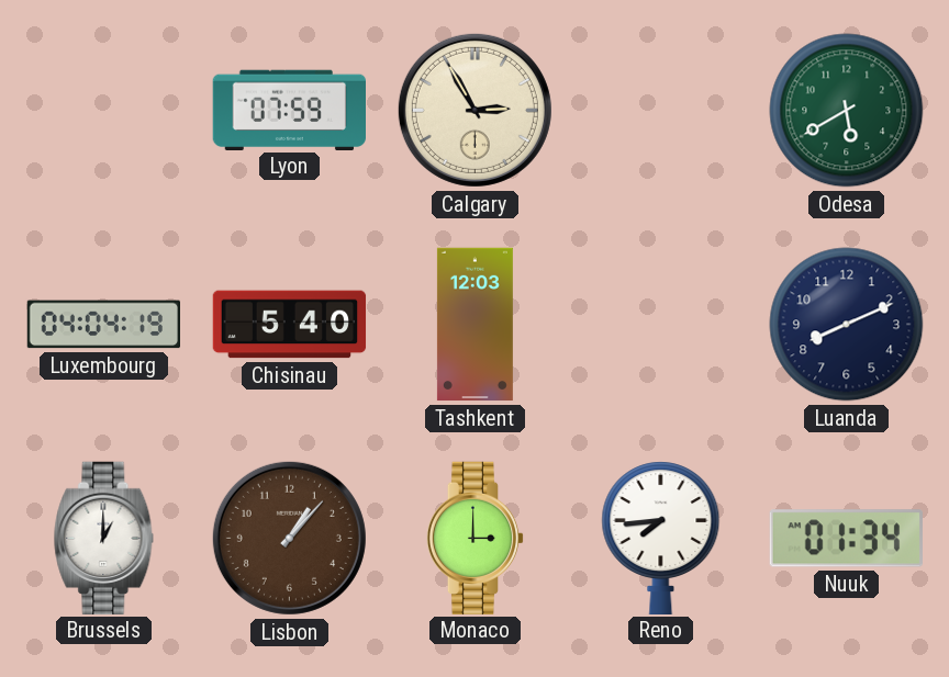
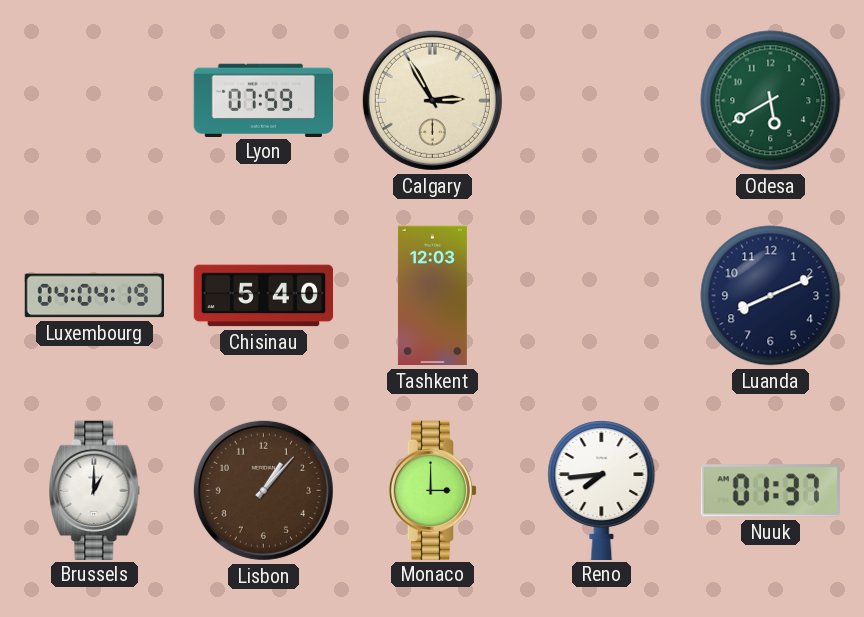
Nuuk: 01:34 -> 01:37 (770, 491)
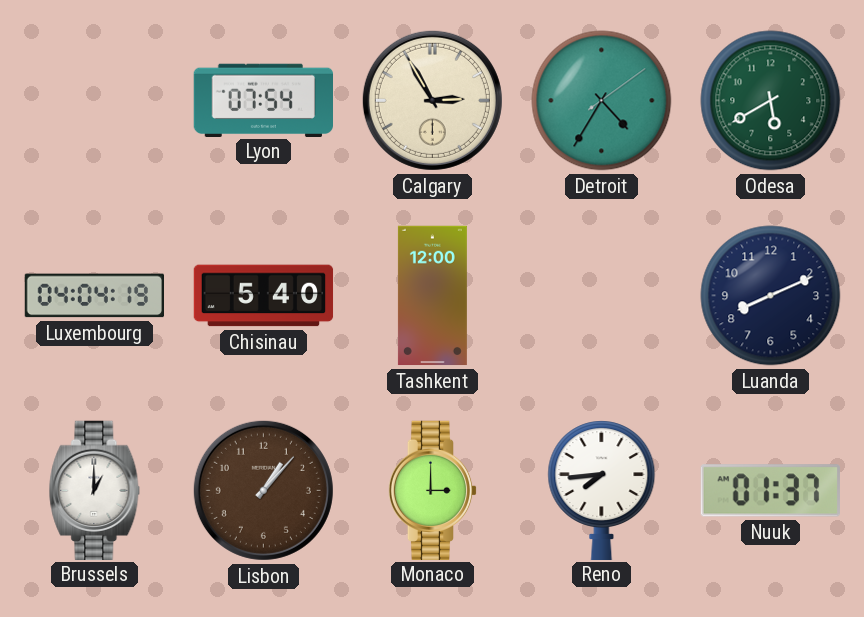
Lyon: 07:59 -> 07:54 (263, 100)
Detroit: none -> 4:35 (602, 101)
Tashkent: 12:03 -> 12:00 (432, 296)
